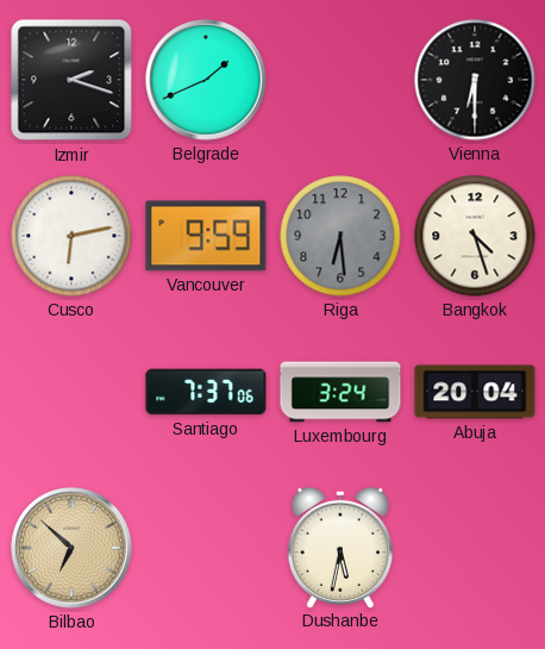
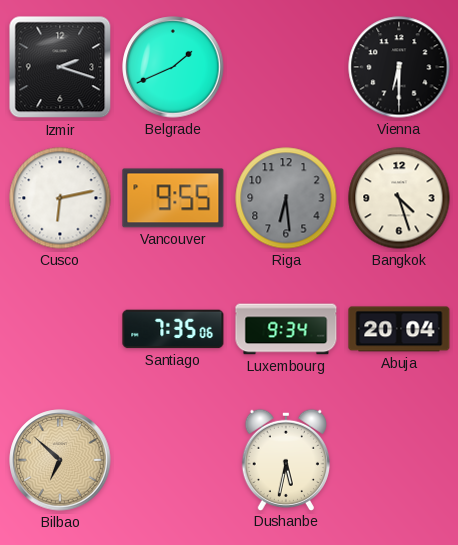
Vancouver: 9:59 -> 9:55 (173, 198)
Santiago: 7:37 -> 7:35 (173, 329)
Luxembourg: 3:24 -> 9:34 (286, 329)
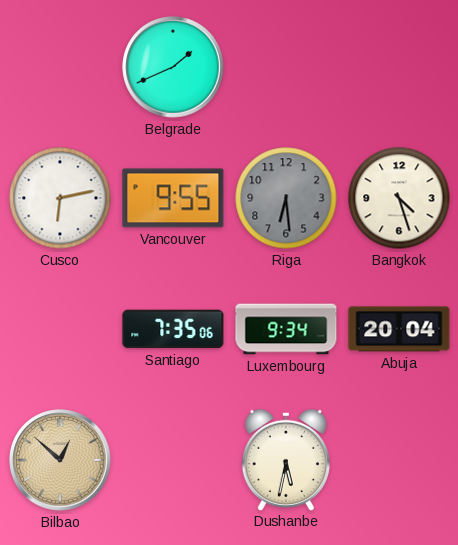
Izmir: 2:18 -> none (60, 67)
Vienna: 6:30 -> none (399, 67)
Bilbao: 6:52 -> 12:52 (60, 460)
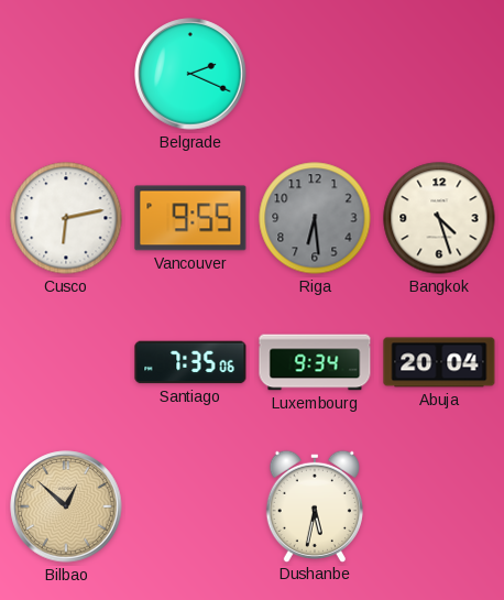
Belgrade: 1:41 -> 2:19 (190, 74)
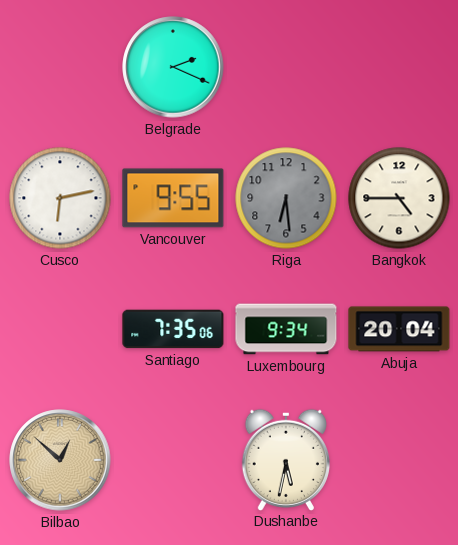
Bangkok: 4:27 -> 4:45 (399, 198)
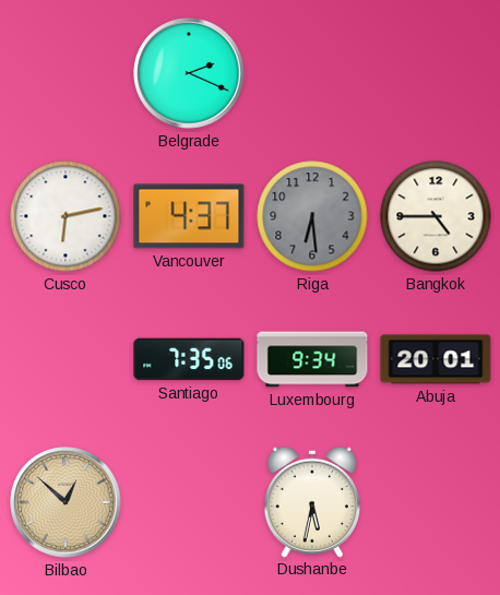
Vancouver: 9:55 -> 4:37 (189, 216)
Abuja: 20:04 -> 20:01 (436, 359)
